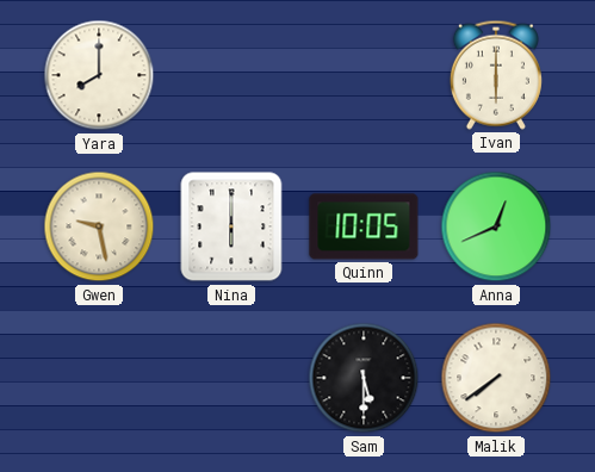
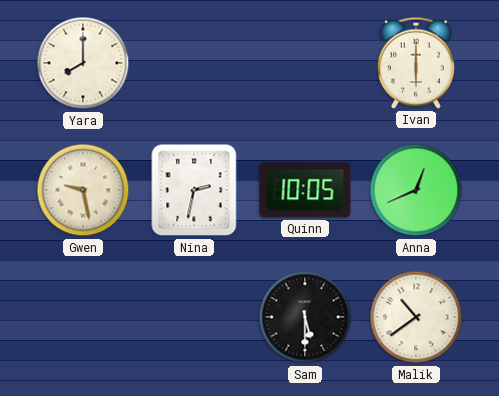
Nina: 6:00 -> 2:32 (194, 190)
Malik: 7:39 -> 10:39 (416, 317)
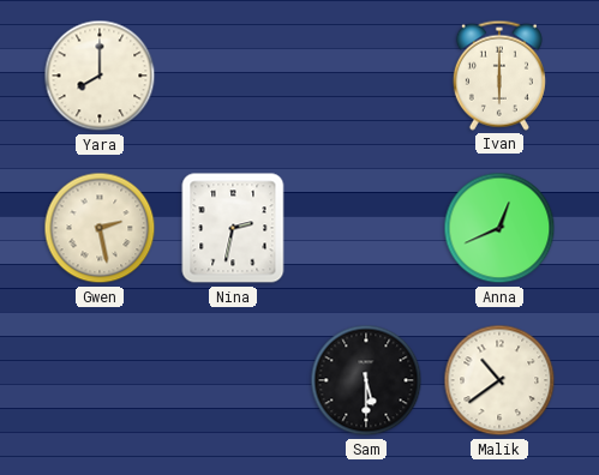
Gwen: 9:28 -> 2:28 (100, 228)
Quinn: 10:05 -> none (305, 190)
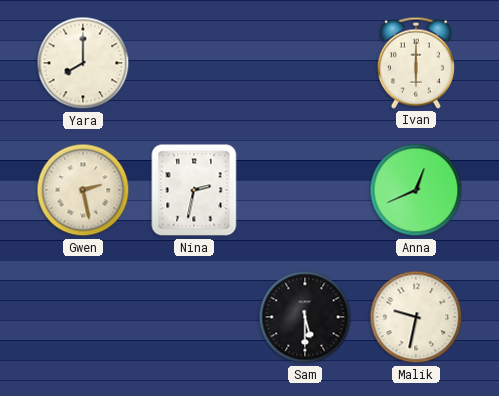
Malik: 10:39 -> 9:32 (416, 317)
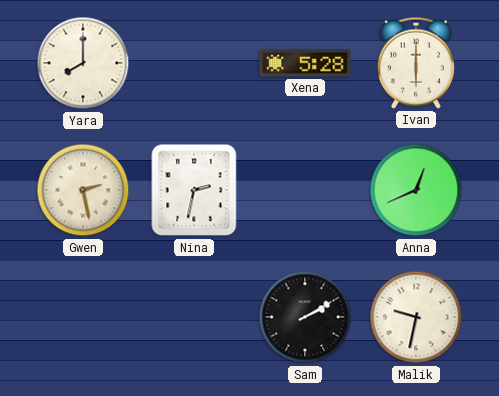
Xena: none -> 5:28 (305, 63)
Sam: 5:30 -> 2:10 (305, 317)
